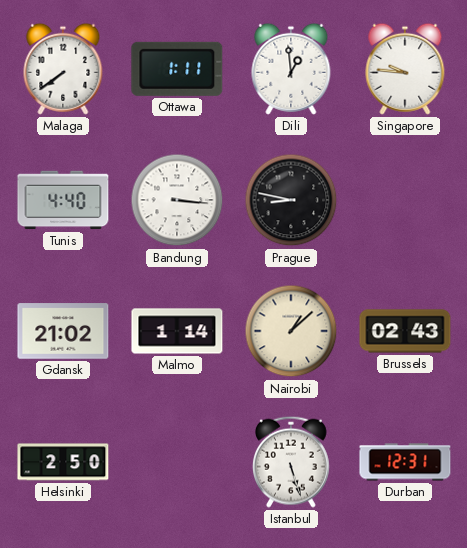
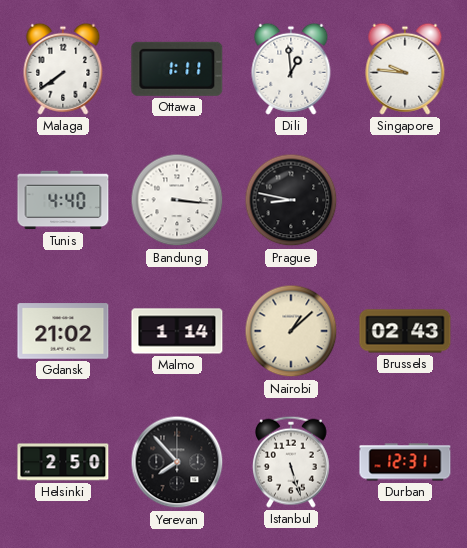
Yerevan: none -> 7:53 (177, 462)
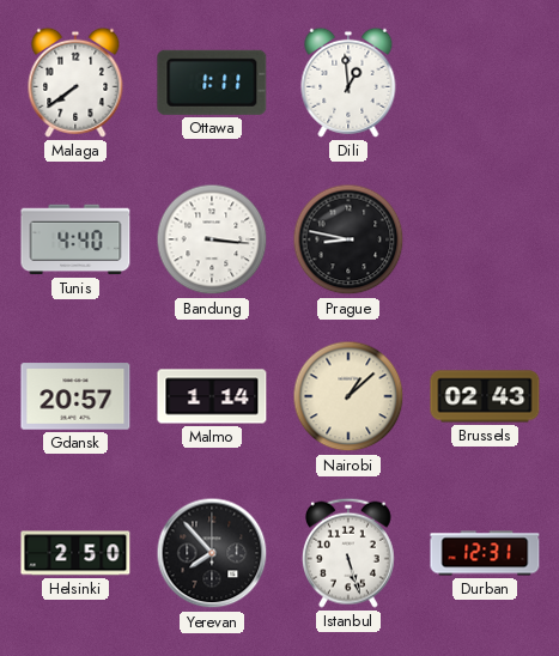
Singapore: 9:46 -> none (405, 69)
Gdansk: 21:02 -> 20:57 (75, 396)
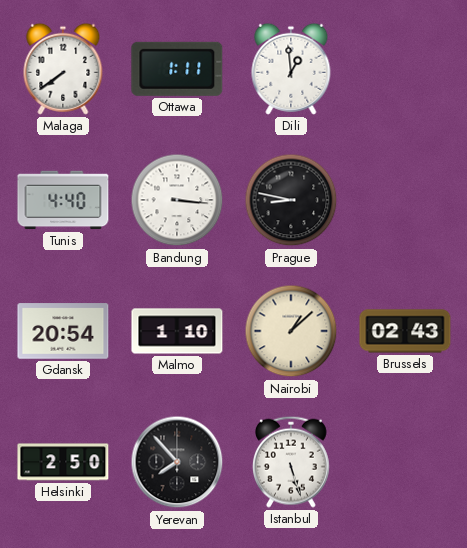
Gdansk: 20:57 -> 20:54 (63, 331)
Malmo: 1:14 -> 1:10 (177, 331)
Durban: 12:31 -> none (485, 553)
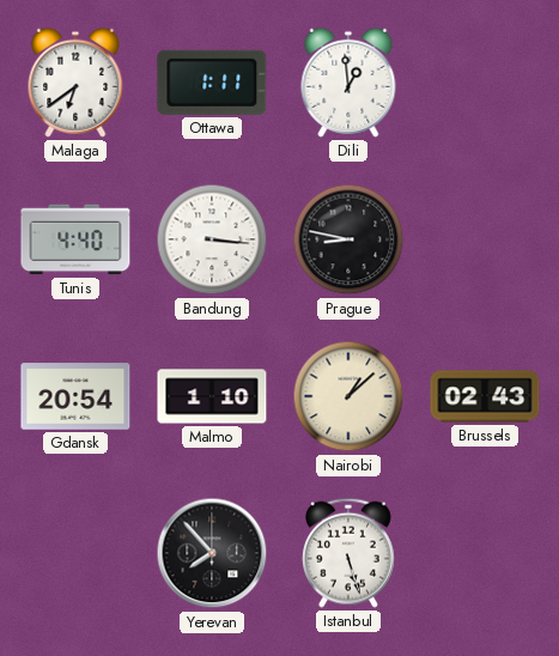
Malaga: 7:39 -> 6:39 (75, 83)
Helsinki: 2:50 -> none (63, 462)
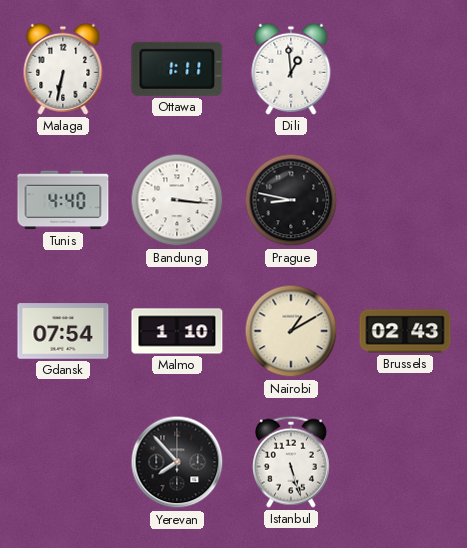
Malaga: 6:39 -> 6:32 (63, 69)
Gdansk: 20:54 -> 07:54 (63, 331)
Nairobi: 1:08 -> 1:10 (291, 331)
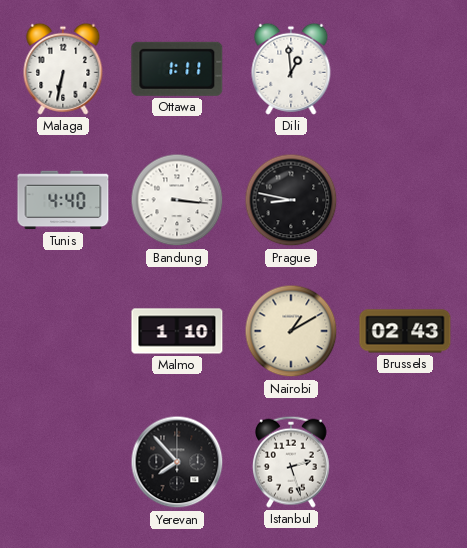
Gdansk: 07:54 -> none (63, 331)
Istanbul: 5:27 -> 2:27 (291, 462)
